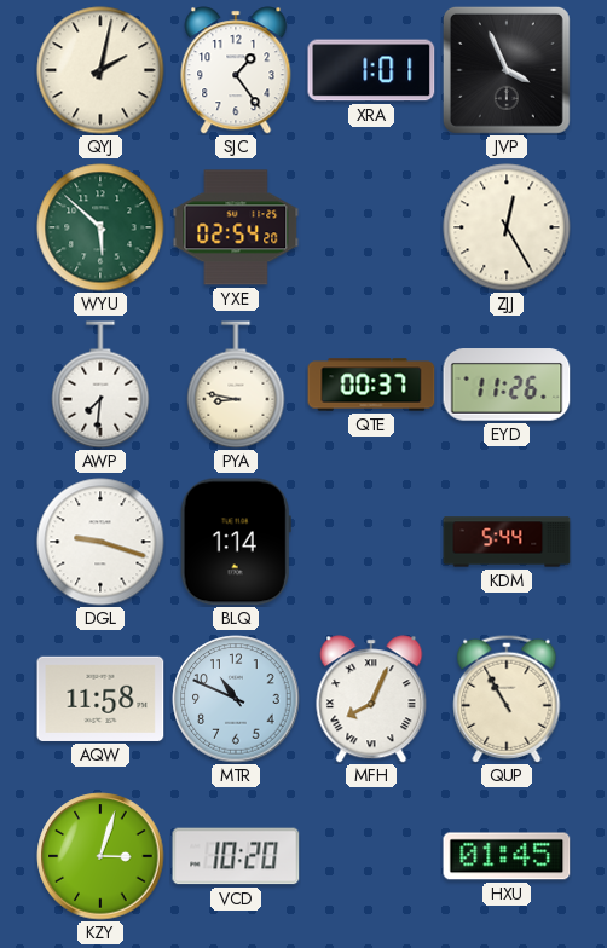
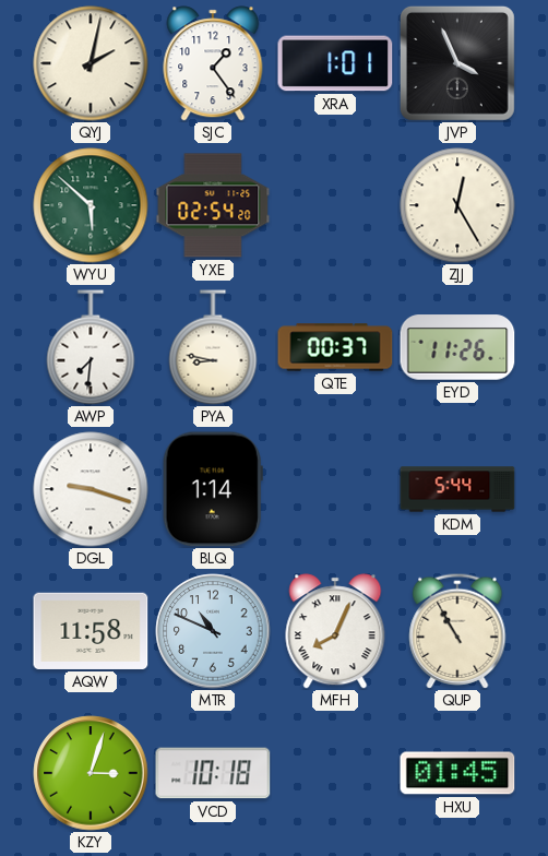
VCD: 10:20 -> 10:18 (213, 773)
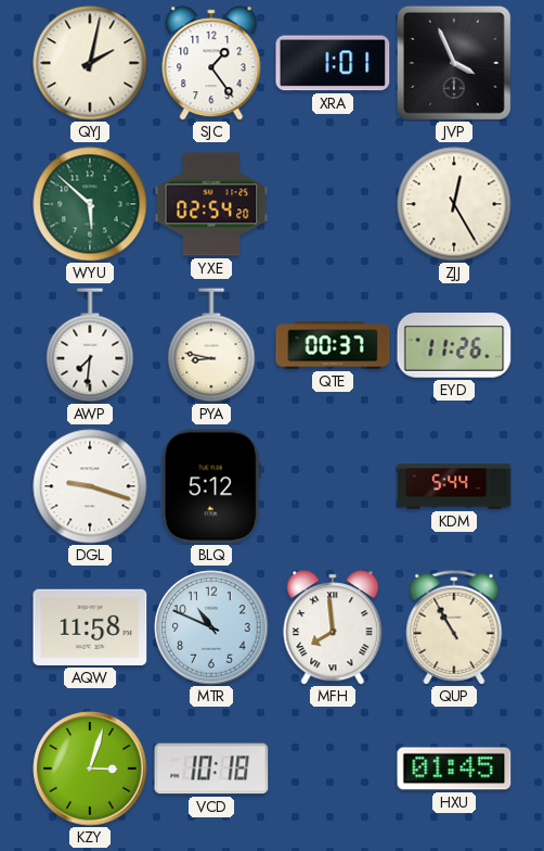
BLQ: 1:14 -> 5:12 (211, 486)
MFH: 8:04 -> 7:59 (333, 627)
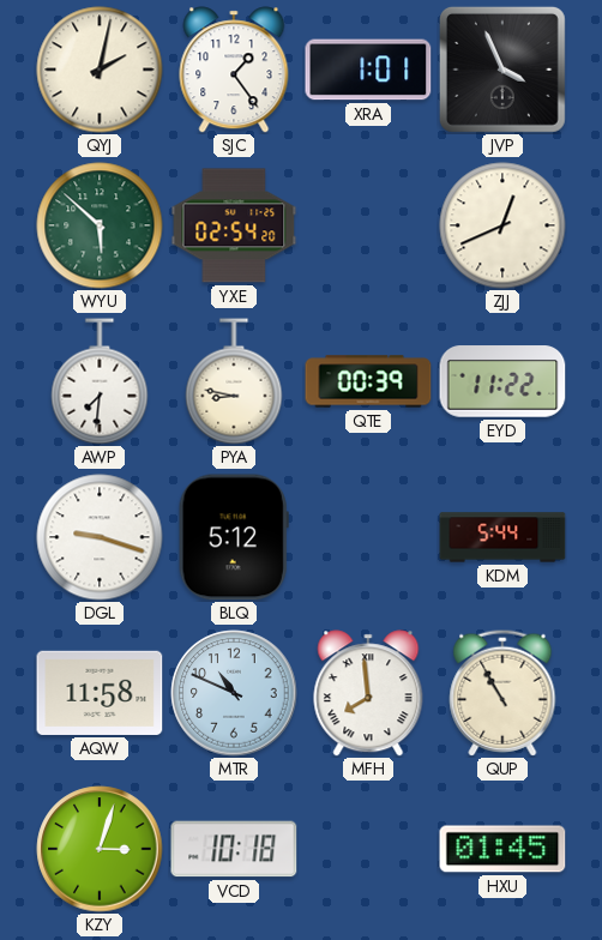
ZJJ: 12:25 -> 12:41 (502, 225)
QTE: 00:37 -> 00:39 (368, 381)
EYD: 11:26 -> 11:22 (502, 381)
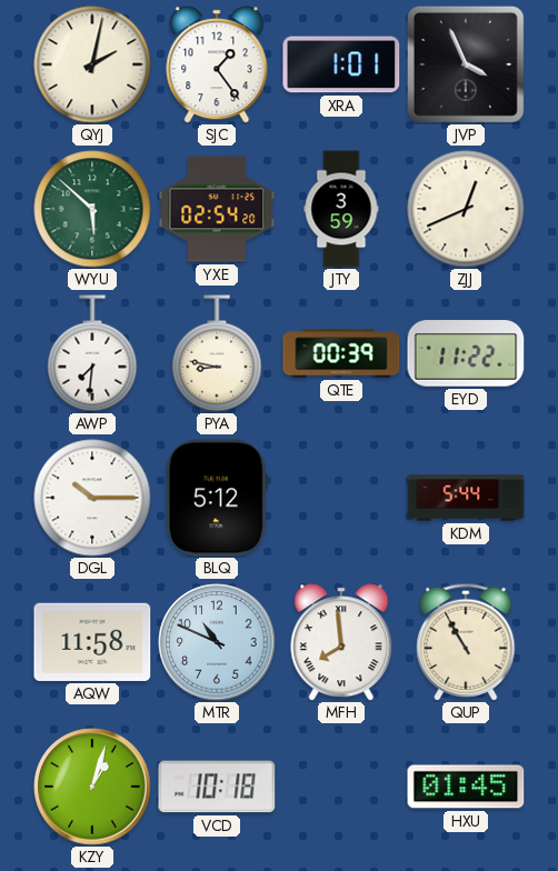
JTY: none -> 3:59 (341, 209)
DGL: 9:18 -> 10:15 (92, 498)
KZY: 3:03 -> 1:03 (92, 787)
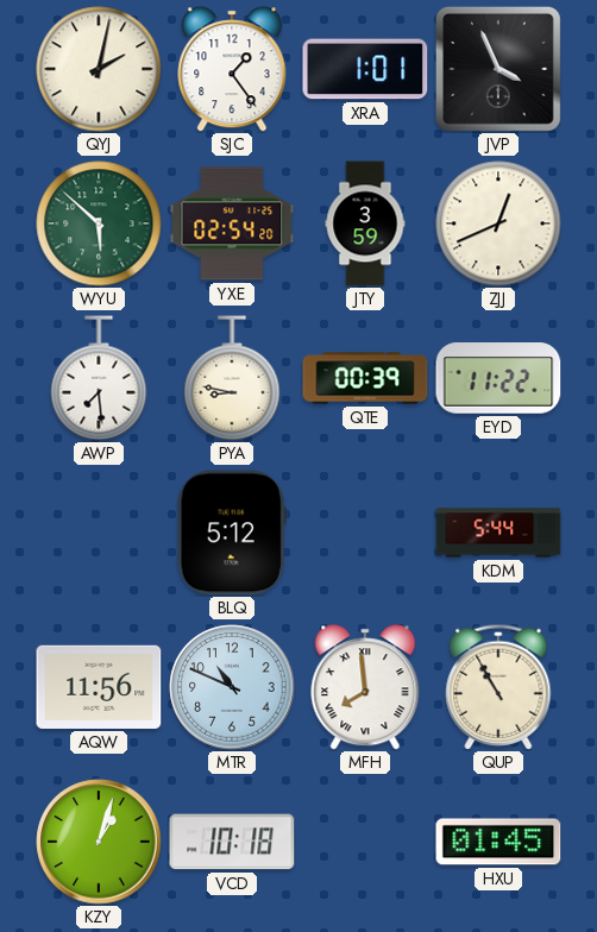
AWP: 7:31 -> 7:29 (99, 378)
DGL: 10:15 -> none (92, 498)
AQW: 11:58 -> 11:56 (99, 687)
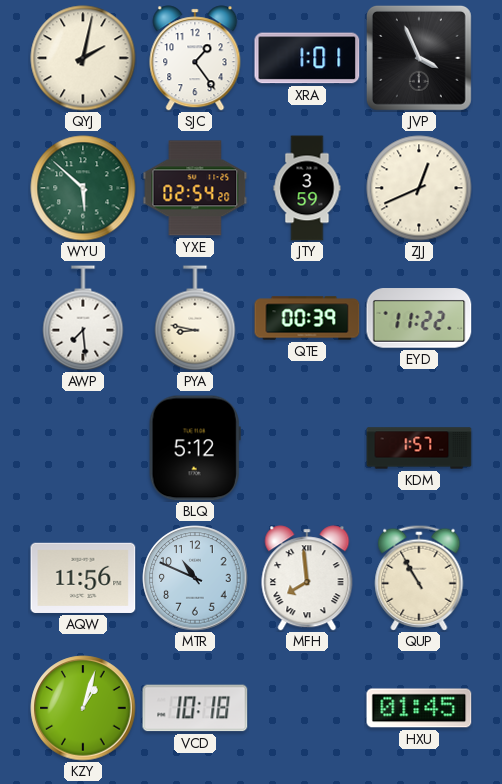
KDM: 5:44 -> 1:57 (419, 448)
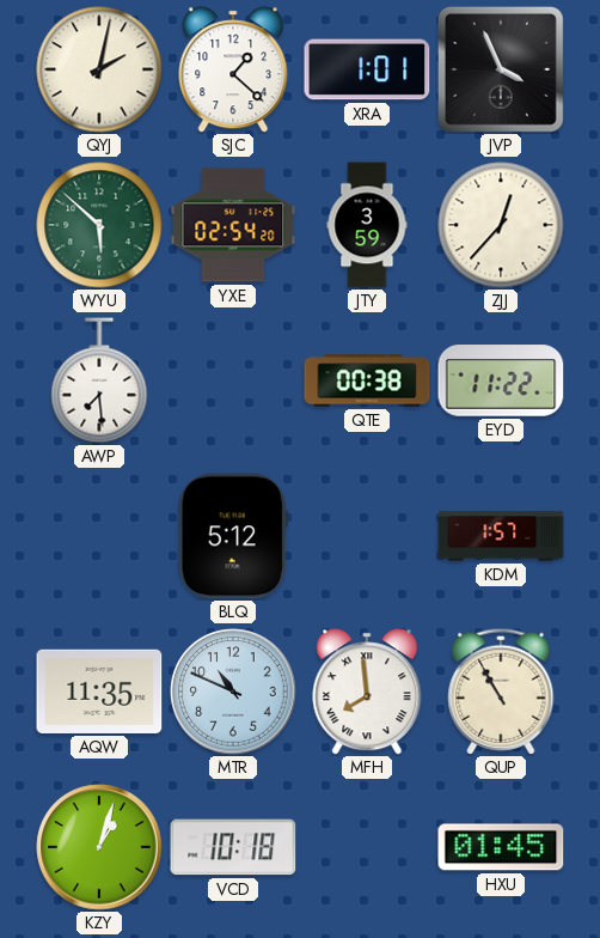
SJC: 1:24 -> 1:22 (233, 69)
ZJJ: 12:41 -> 12:37 (501, 225)
PYA: 8:47 -> none (195, 318)
QTE: 00:39 -> 00:38 (367, 380)
AQW: 11:56 -> 11:35 (99, 692)
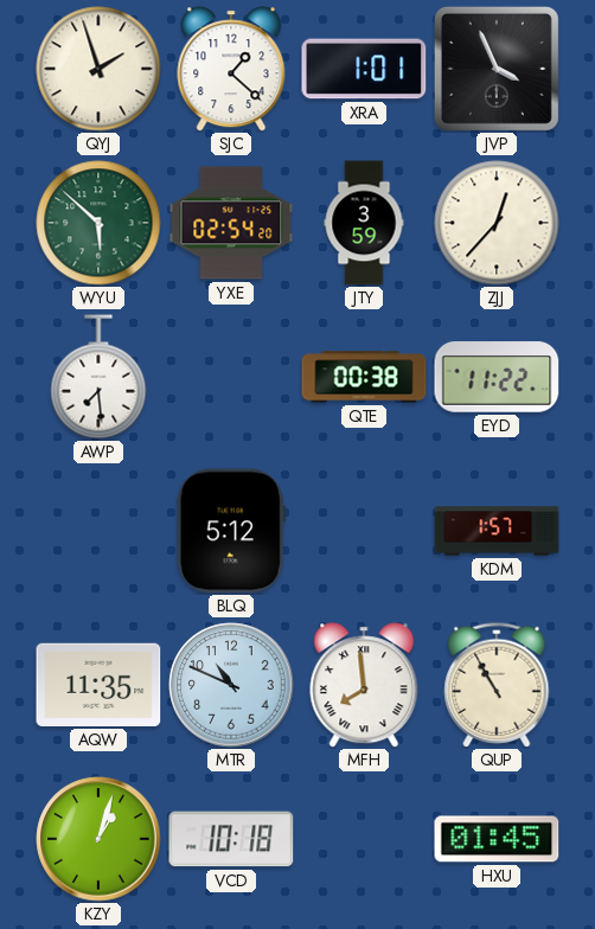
QYJ: 2:02 -> 1:57 (98, 69)
